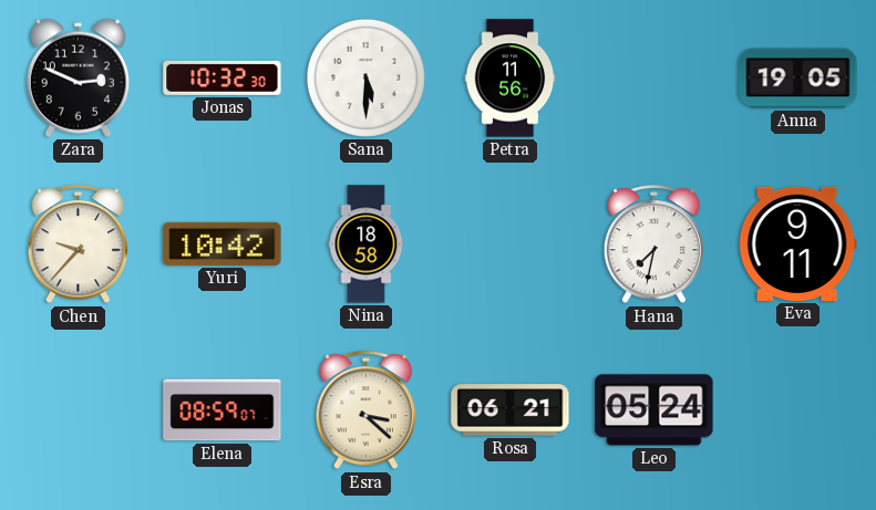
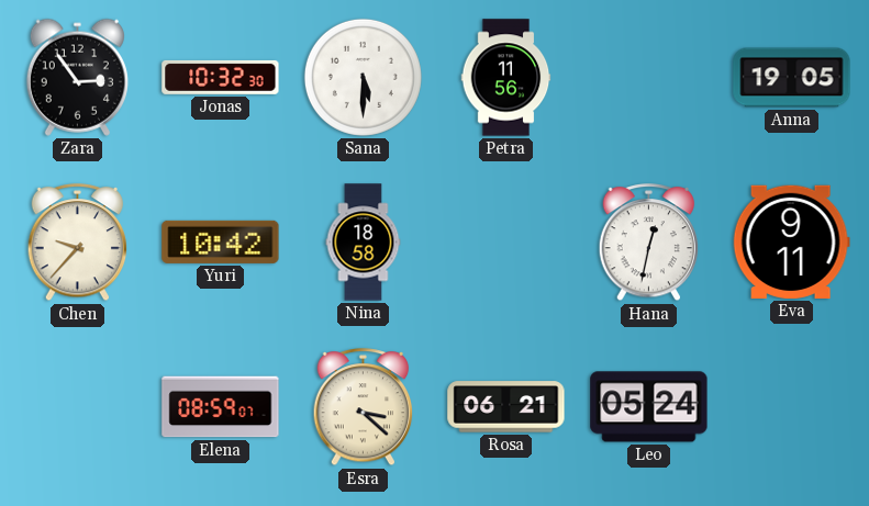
Zara: 2:49 -> 2:54 (77, 77)
Hana: 7:32 -> 12:32 (649, 243)
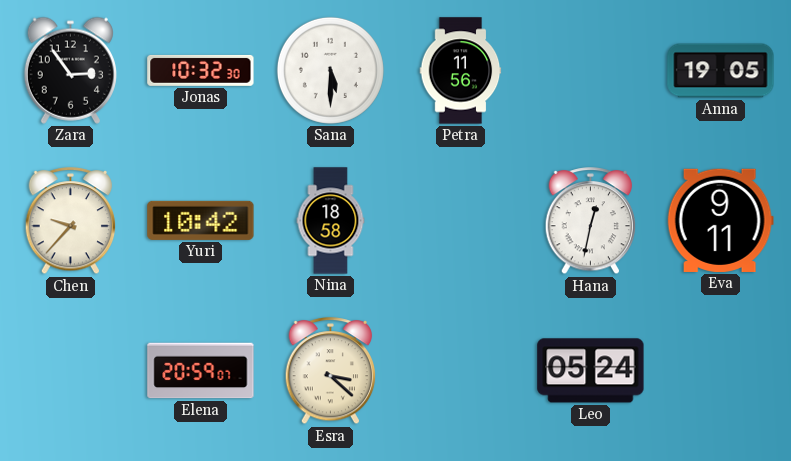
Elena: 08:59 -> 20:59 (201, 371)
Rosa: 06:21 -> none (506, 407)
